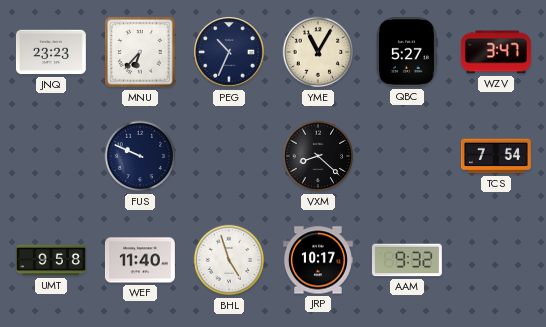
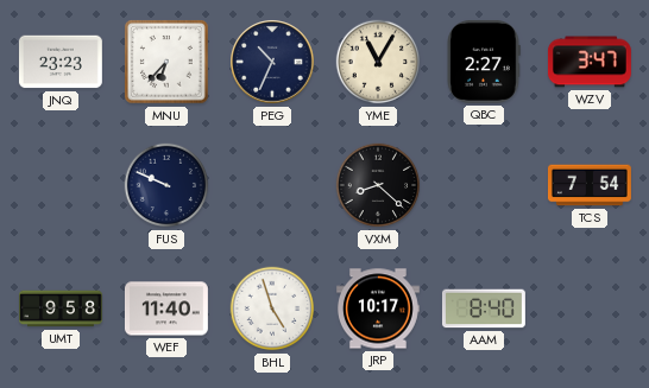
QBC: 5:27 -> 2:27 (484, 62)
AAM: 9:32 -> 8:40 (484, 309)
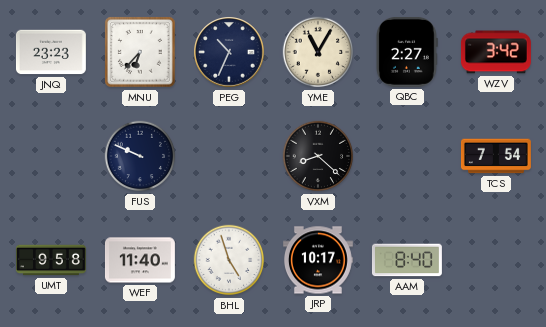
WZV: 3:47 -> 3:42 (496, 52)
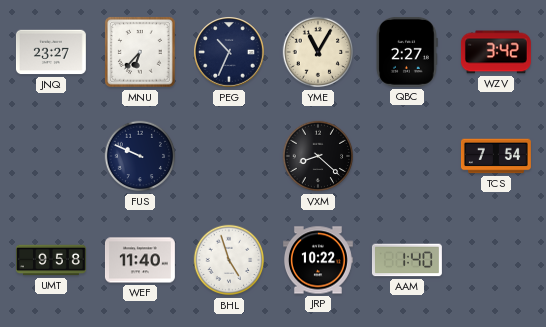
JNQ: 23:23 -> 23:27 (51, 52)
JRP: 10:17 -> 10:22 (318, 260)
AAM: 8:40 -> 1:40 (407, 260)
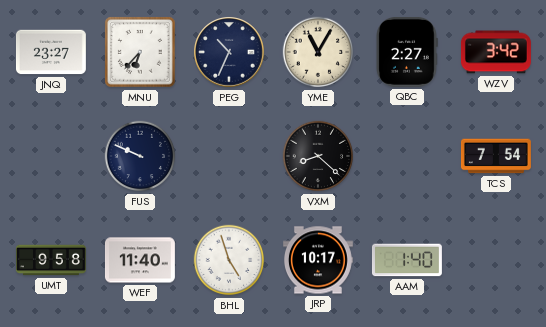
JRP: 10:22 -> 10:17 (318, 260)
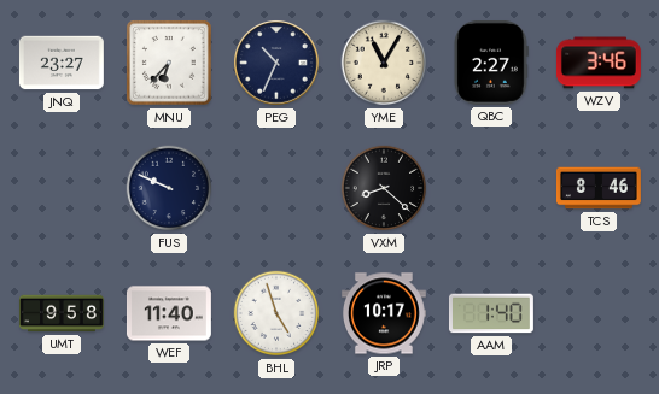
WZV: 3:42 -> 3:46 (599, 63)
TCS: 7:54 -> 8:46 (599, 188)
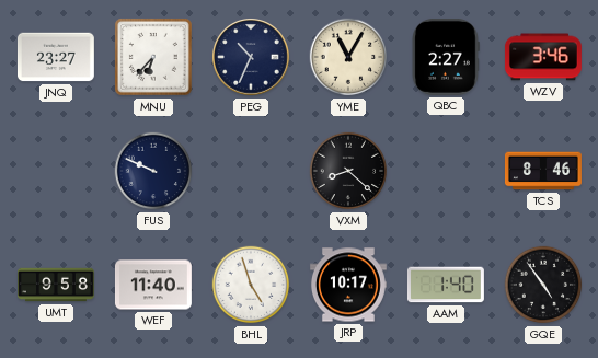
GQE: none -> 4:54 (543, 285)
